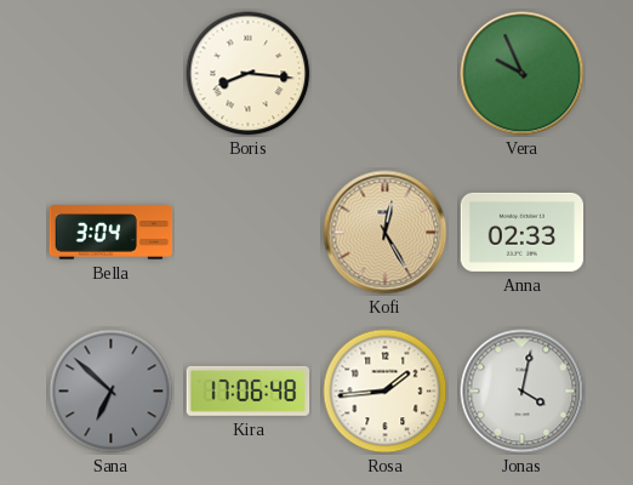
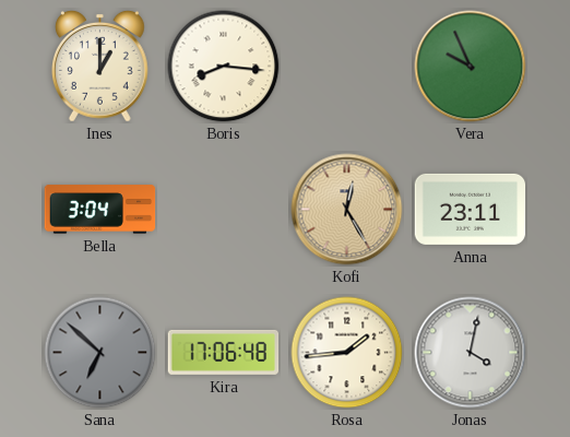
Ines: none -> 1:00 (100, 67)
Anna: 02:33 -> 23:11 (471, 209)
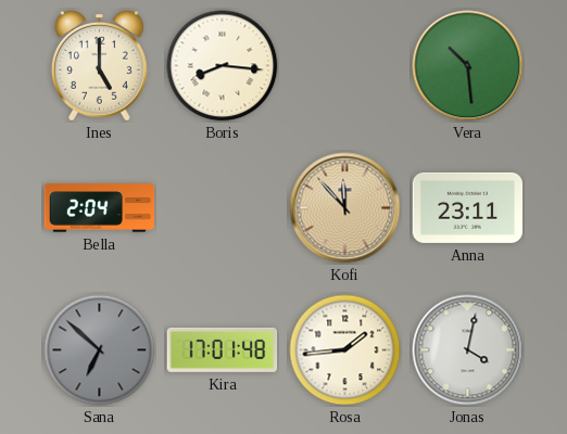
Ines: 1:00 -> 5:00 (100, 66)
Vera: 9:56 -> 10:29 (468, 66)
Bella: 3:04 -> 2:04 (100, 208)
Kofi: 12:25 -> 11:53 (345, 208)
Kira: 17:06 -> 17:01 (223, 349)
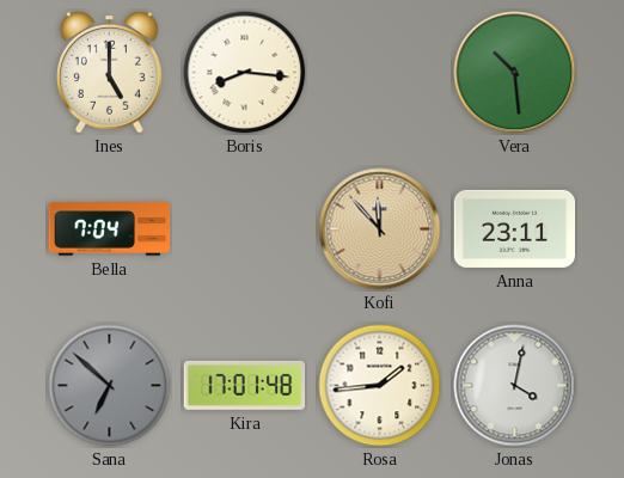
Bella: 2:04 -> 7:04 (110, 229)
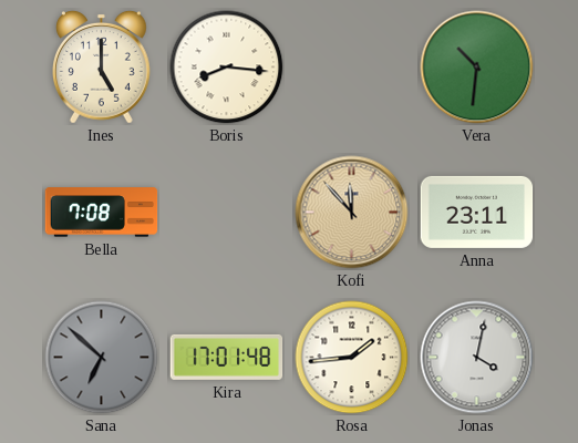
Vera: 10:29 -> 10:31 (477, 68)
Bella: 7:04 -> 7:08 (102, 213)
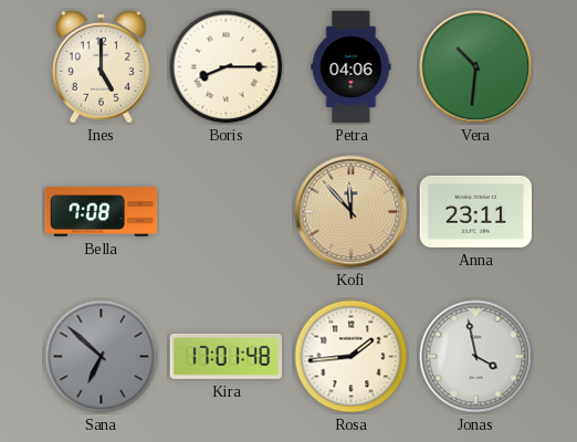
Boris: 8:16 -> 8:15 (227, 67)
Petra: none -> 04:06 (352, 67)
Jonas: 4:02 -> 3:58 (476, 357)
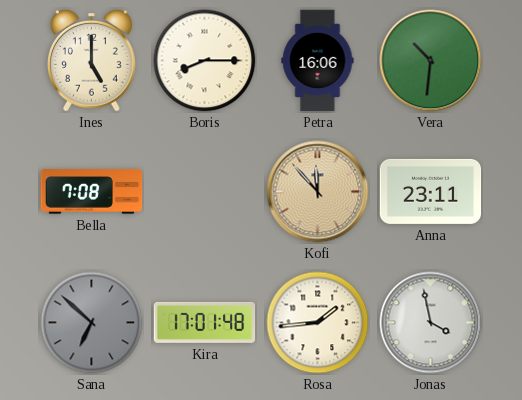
Petra: 04:06 -> 16:06 (318, 61)
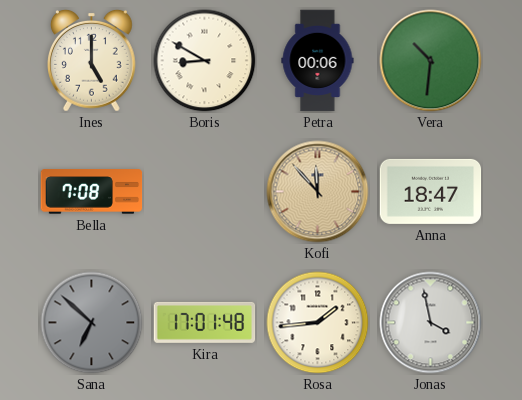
Boris: 8:15 -> 8:50 (205, 61)
Petra: 16:06 -> 00:06 (318, 61)
Anna: 23:11 -> 18:47 (431, 191)
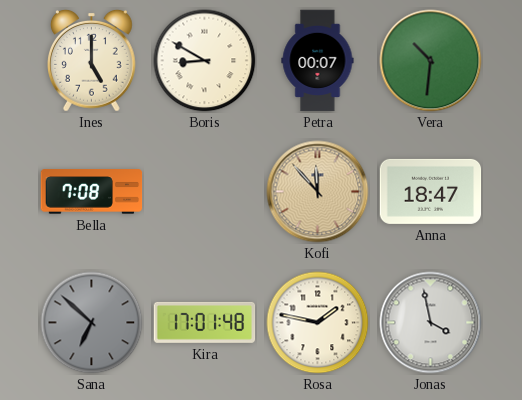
Petra: 00:06 -> 00:07 (318, 61)
Rosa: 1:44 -> 1:47 (318, 323)
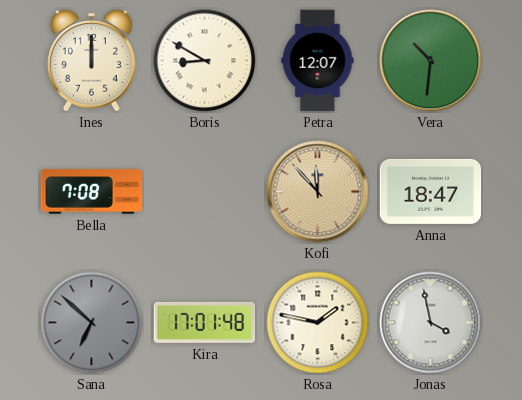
Ines: 5:00 -> 12:00 (92, 61)
Petra: 00:07 -> 12:07 (318, 61)
